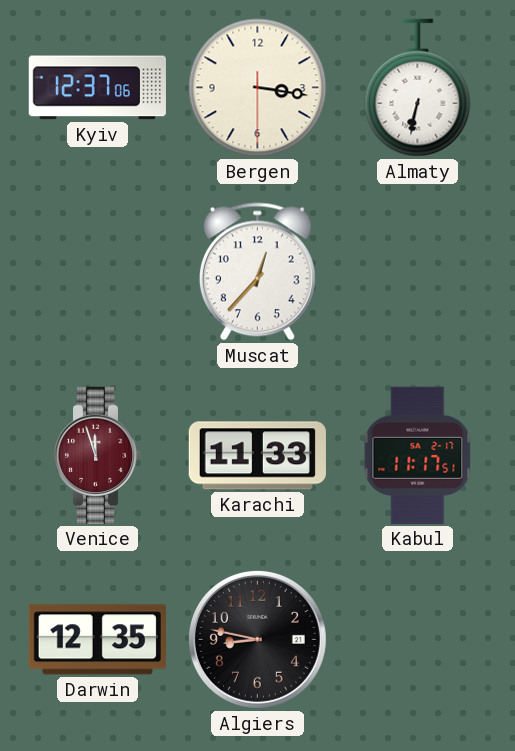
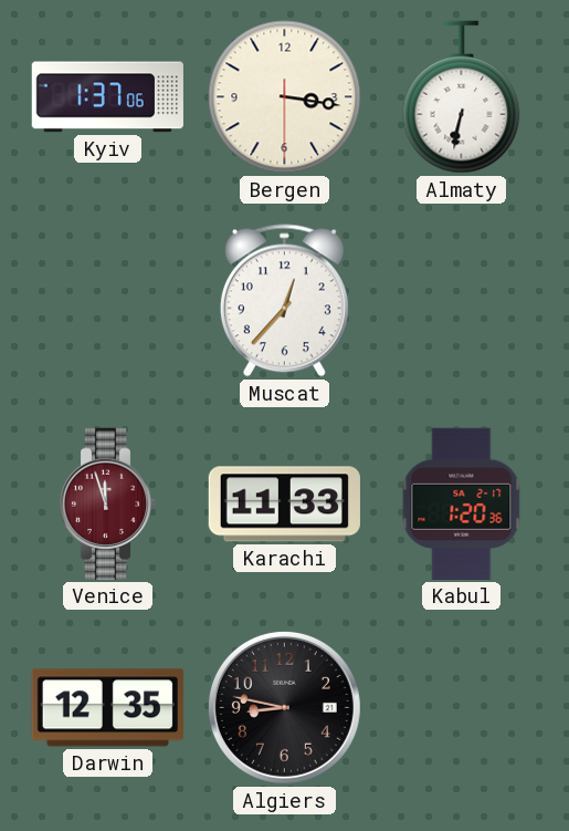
Kyiv: 12:37 -> 1:37 (107, 97)
Kabul: 11:17 -> 1:20 (462, 503)
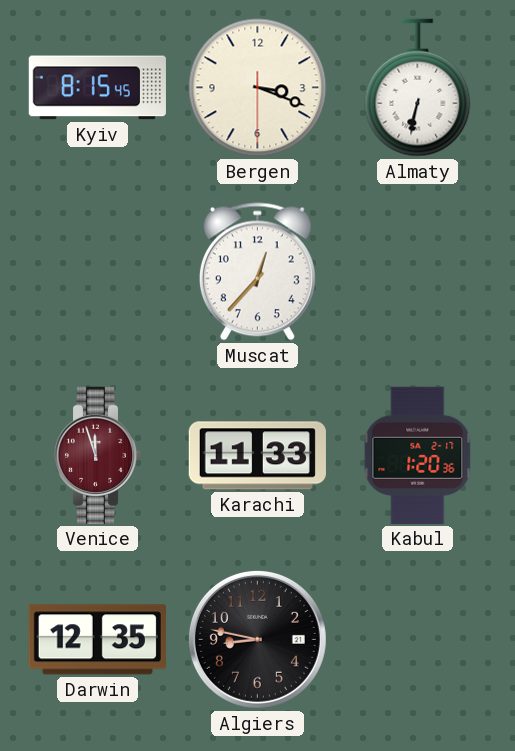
Kyiv: 1:37 -> 8:15 (97, 88)
Bergen: 3:16 -> 3:18 (258, 88)
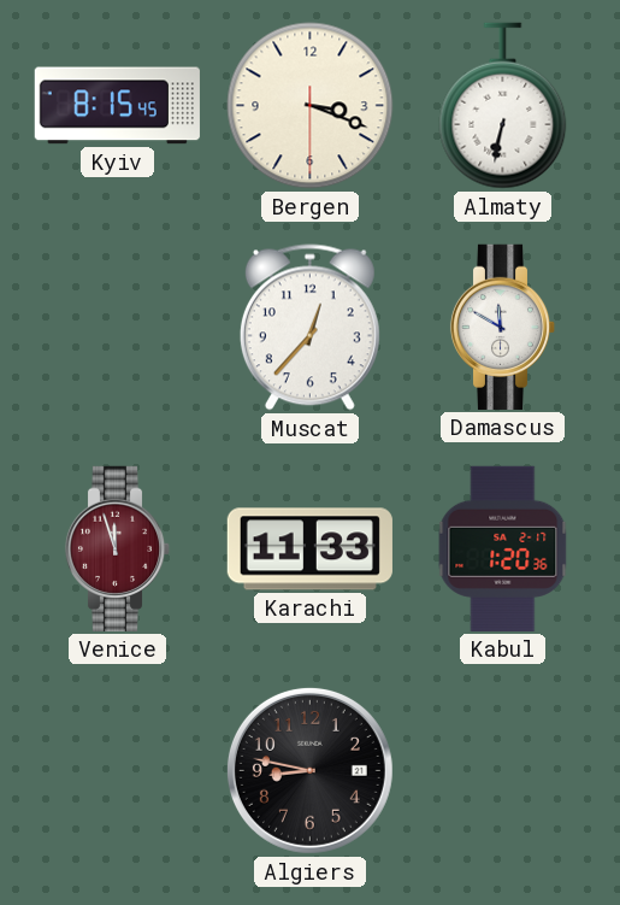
Damascus: none -> 11:50 (503, 327)
Darwin: 12:35 -> none (97, 640)
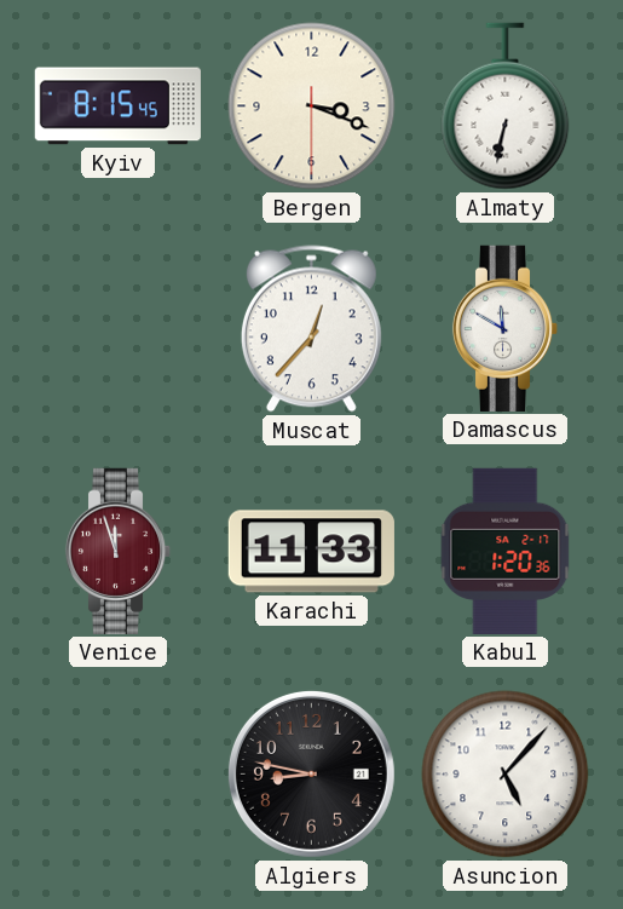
Asuncion: none -> 5:07 (506, 775)
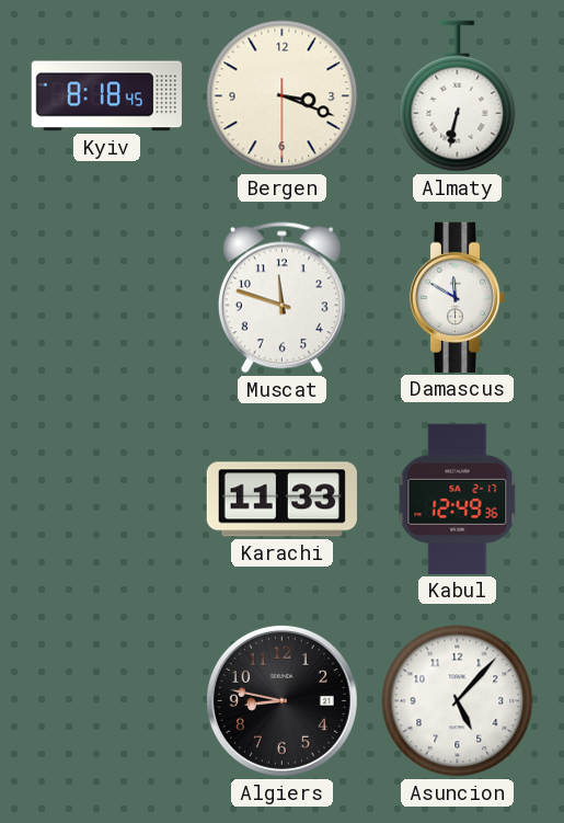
Kyiv: 8:15 -> 8:18 (106, 96)
Muscat: 12:37 -> 11:48 (281, 298)
Venice: 11:57 -> none (119, 551)
Kabul: 1:20 -> 12:49 (458, 499)
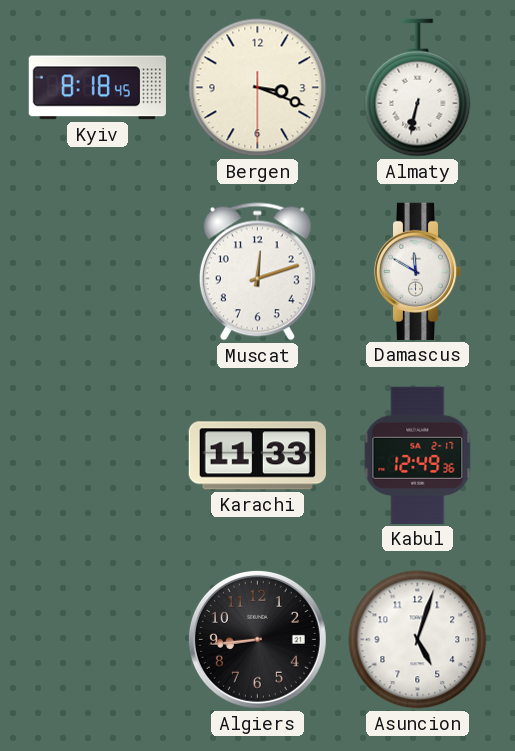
Muscat: 11:48 -> 12:12 (257, 272)
Algiers: 8:47 -> 8:44 (257, 639)
Asuncion: 5:07 -> 5:03 (418, 640)
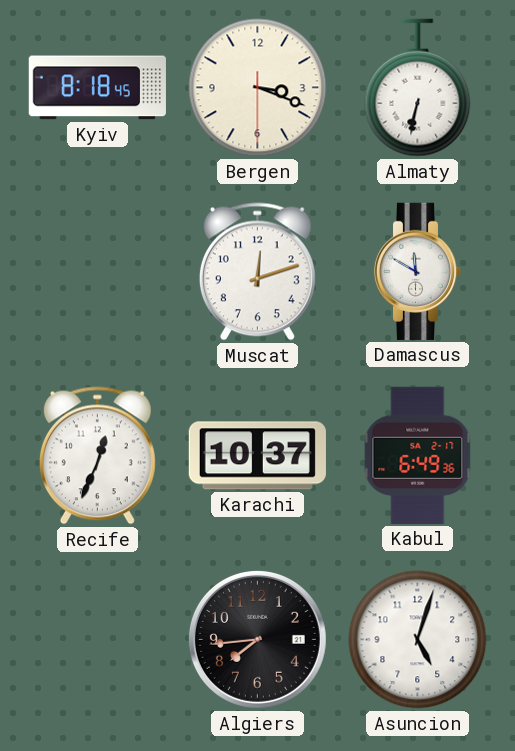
Recife: none -> 12:34 (97, 456)
Karachi: 11:33 -> 10:37 (257, 456)
Kabul: 12:49 -> 6:49 (418, 455)
Algiers: 8:44 -> 7:44 (257, 639)
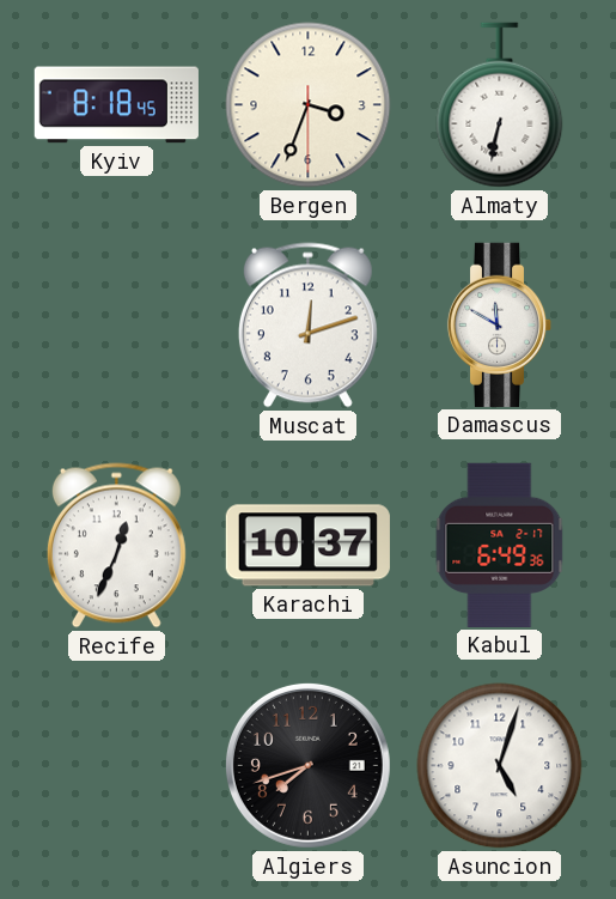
Bergen: 3:18 -> 3:33 (309, 105)
Algiers: 7:44 -> 7:42 (307, 765)
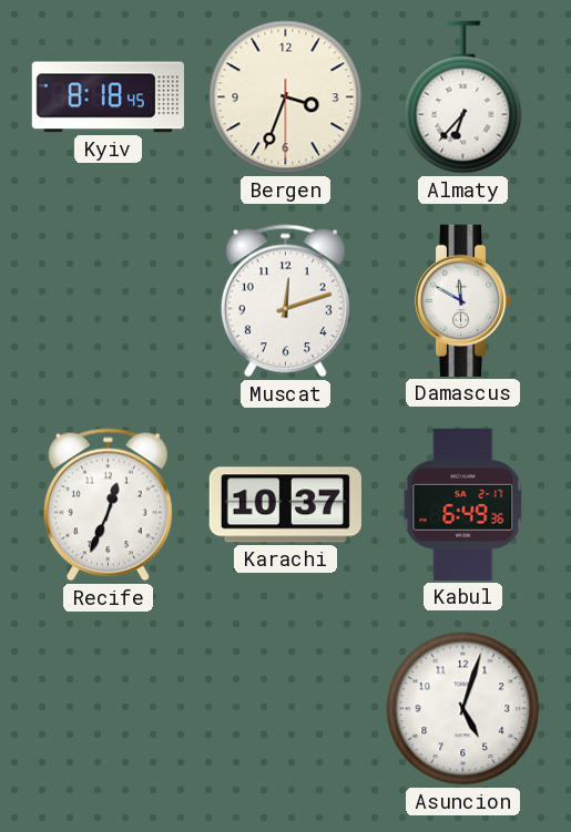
Almaty: 6:32 -> 6:37 (463, 97)
Algiers: 7:42 -> none (307, 765)
